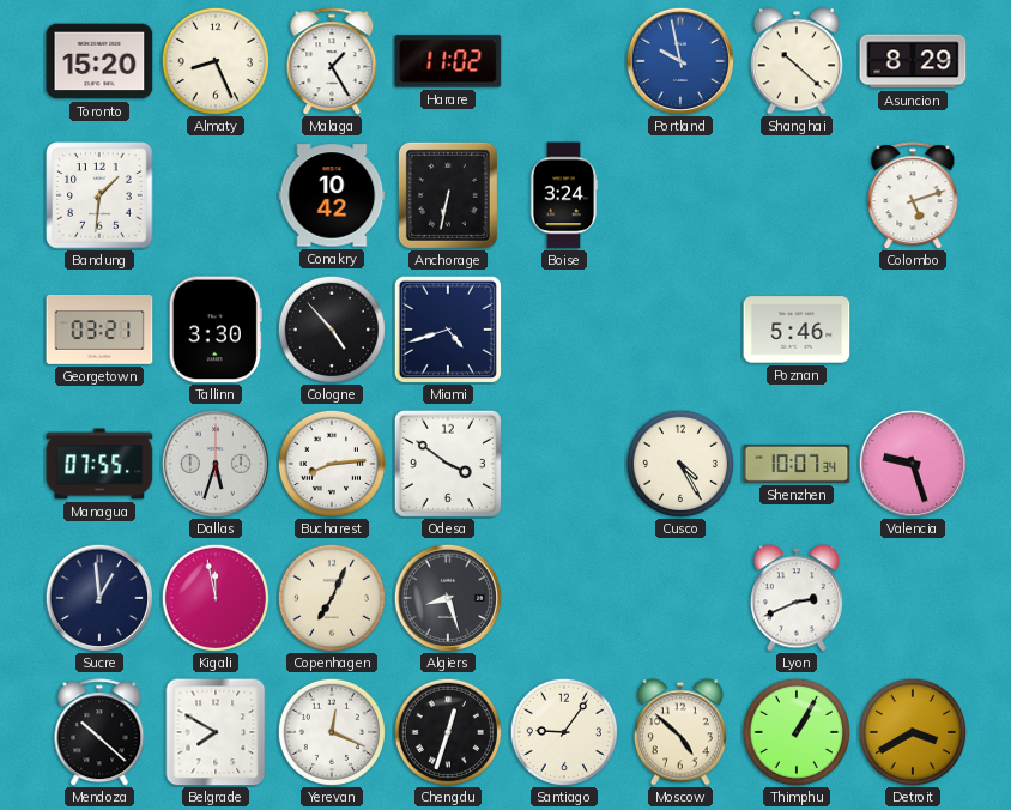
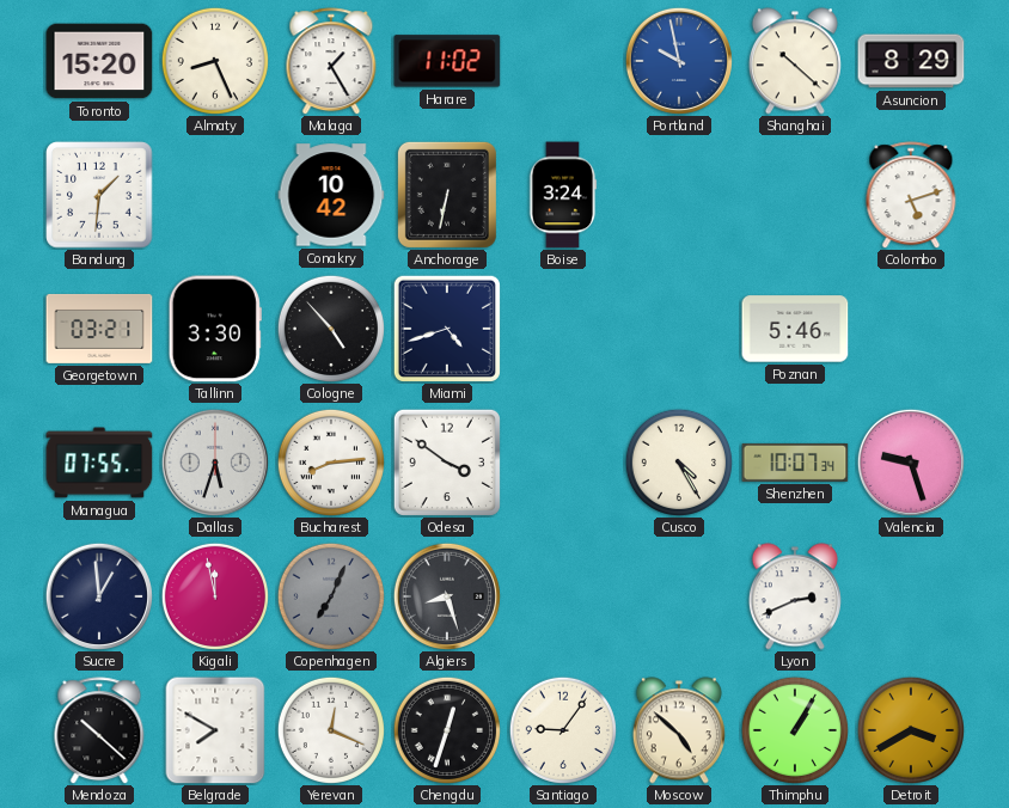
Copenhagen dial: cream -> grey (330, 595)
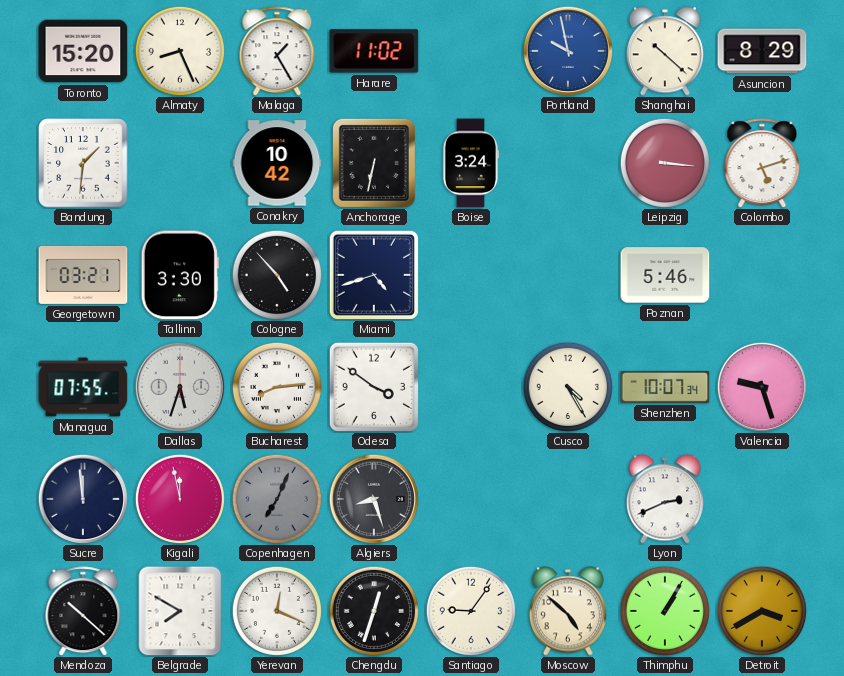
Leipzig: none -> 3:16 (664, 162)
Sucre: 12:59 -> 11:59 (83, 499)
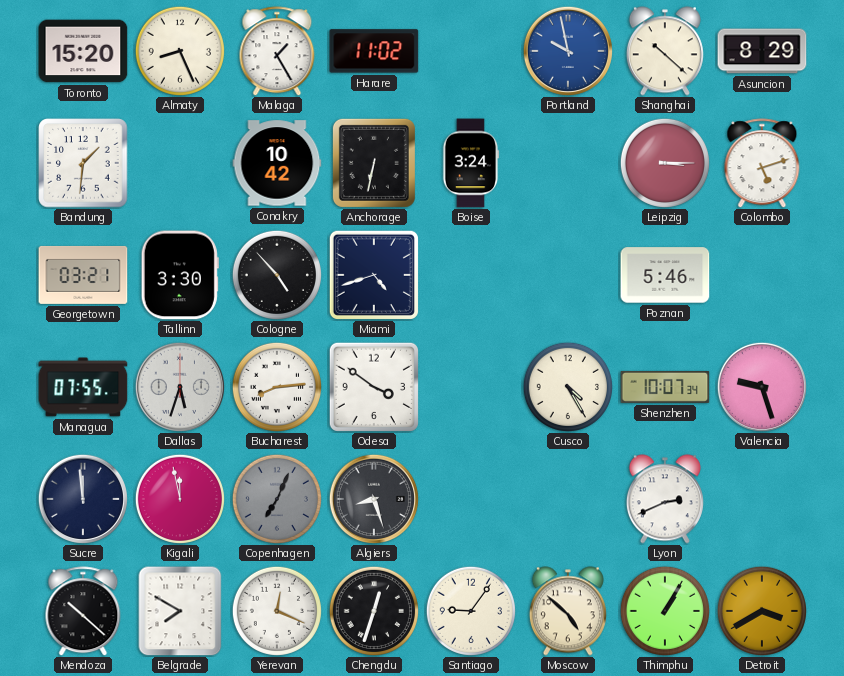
Leipzig: 3:16 -> 3:15 (664, 162)
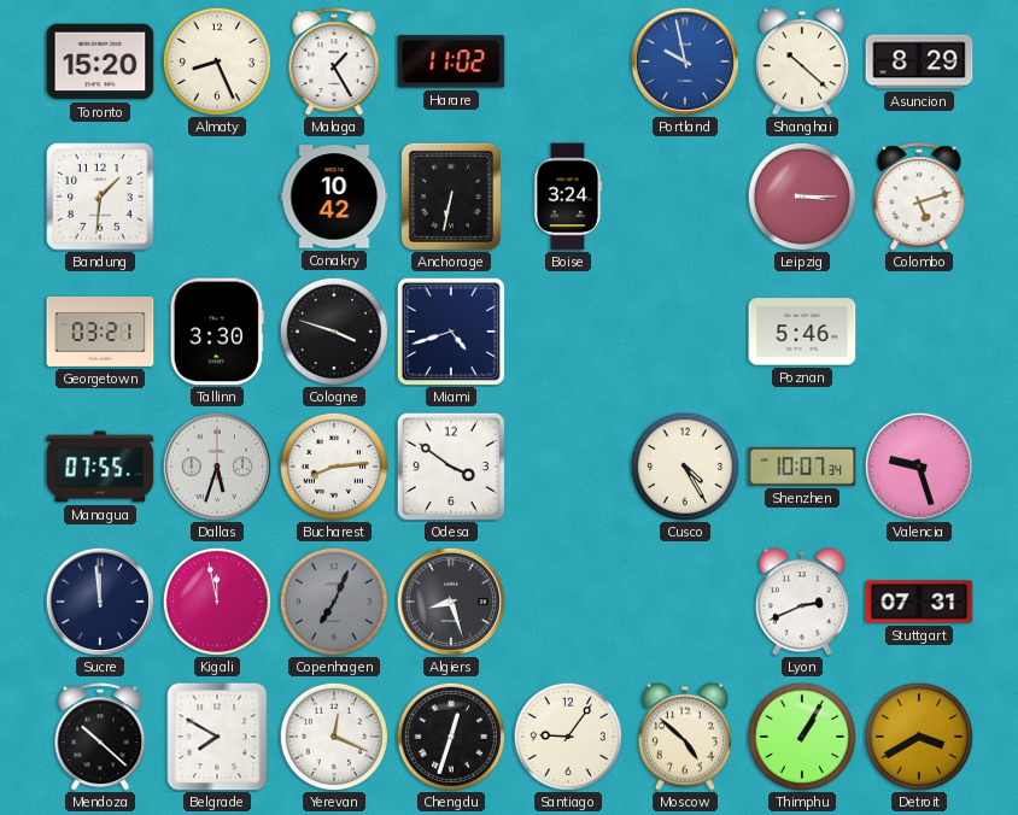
Cologne: 4:53 -> 3:48 (333, 330)
Stuttgart: none -> 07:31 (919, 602)
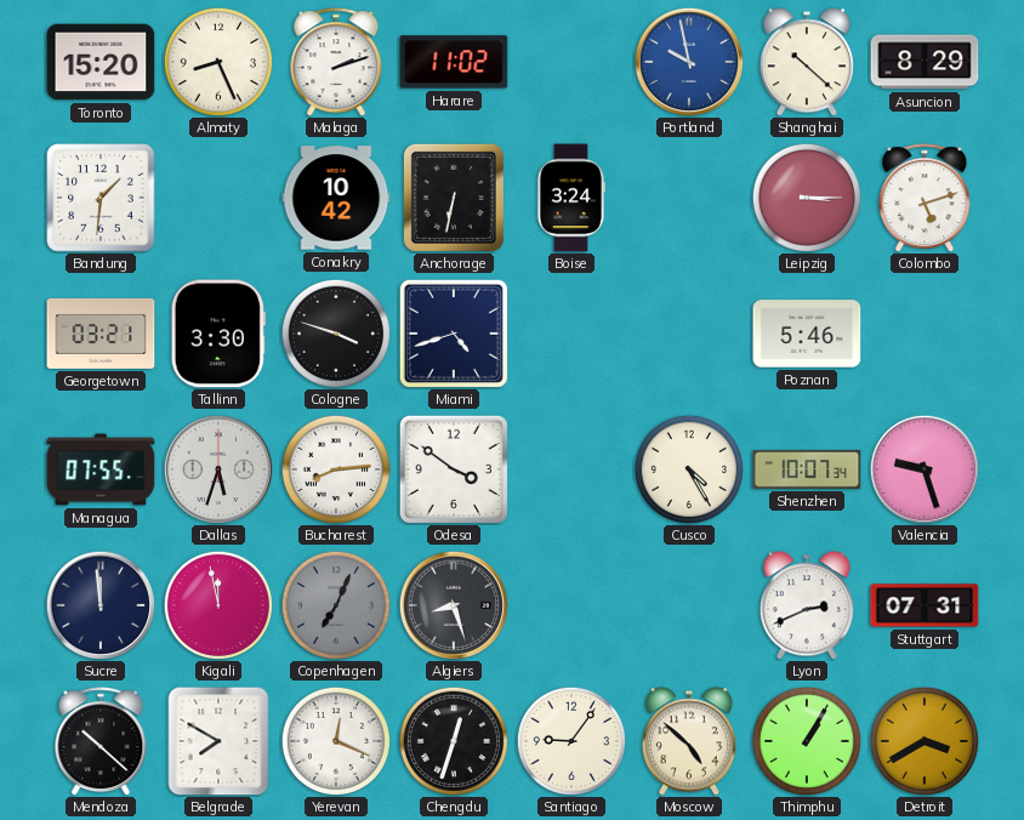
Malaga: 1:25 -> 2:12 (336, 62)
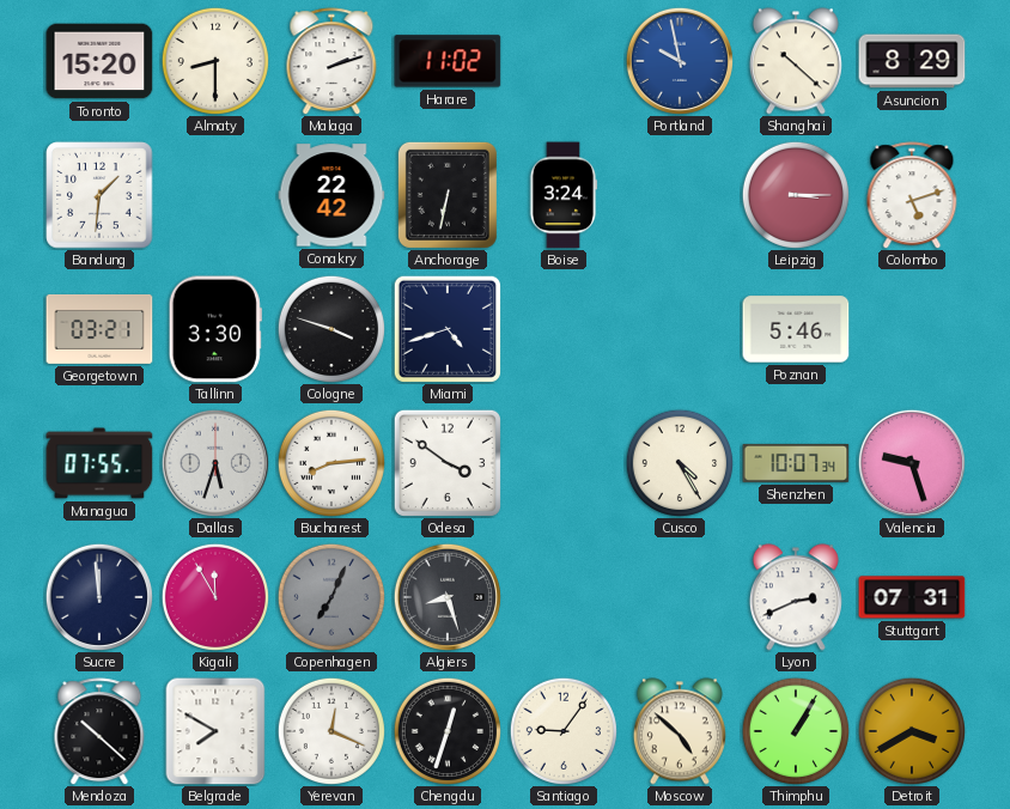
Almaty: 8:26 -> 8:30 (214, 60)
Conakry: 10:42 -> 22:42 (331, 195)
Kigali: 11:58 -> 11:55 (214, 596)
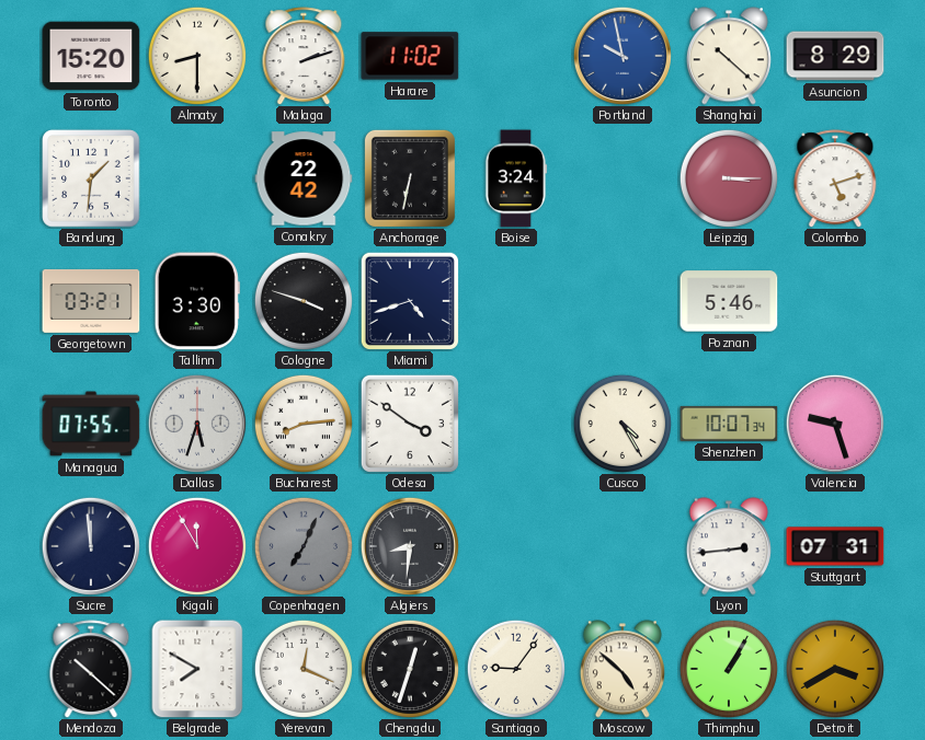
Algiers: 8:27 -> 8:31 (410, 546)
Lyon: 2:41 -> 2:44 (729, 546)
